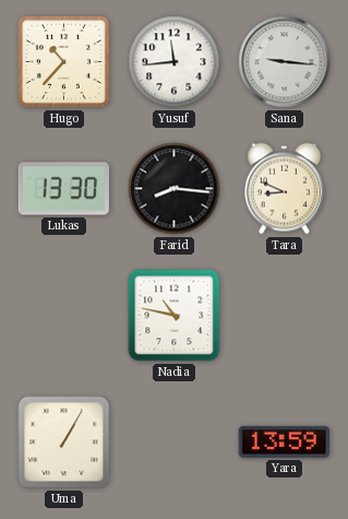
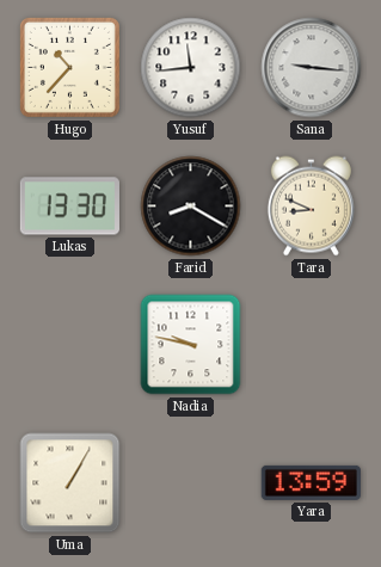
Farid: 8:16 -> 8:20 (191, 207)
Nadia: 10:47 -> 9:47 (191, 345)
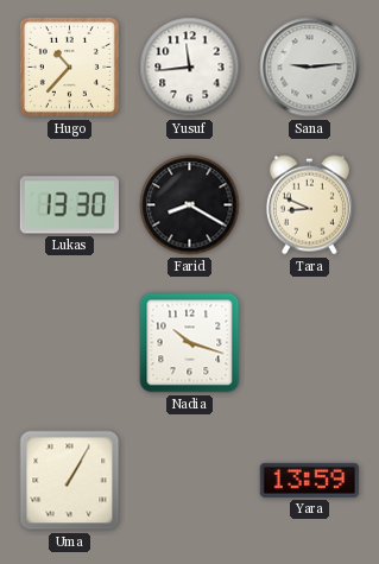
Sana: 9:16 -> 9:14 (310, 68)
Nadia: 9:47 -> 10:18 (190, 343)
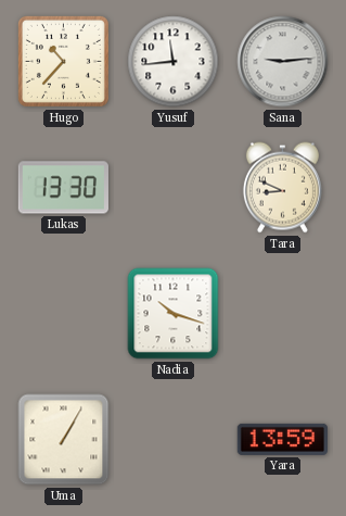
Farid: 8:20 -> none (190, 205)
